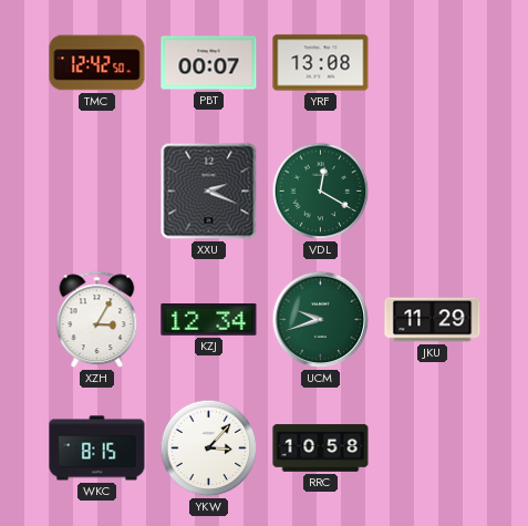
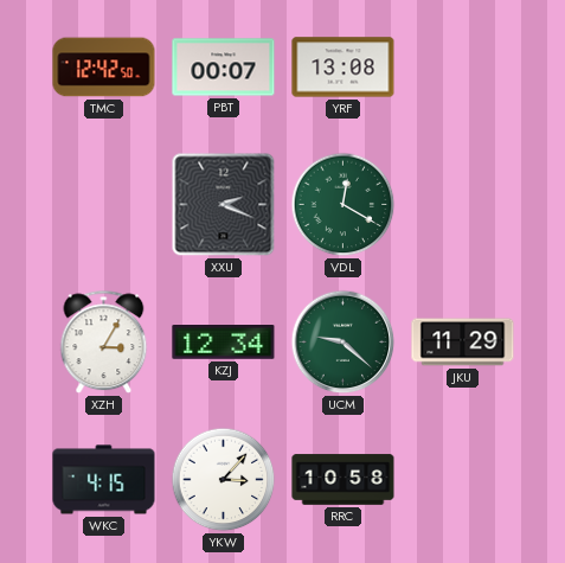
UCM: 9:42 -> 9:22 (344, 343)
WKC: 8:15 -> 4:15 (104, 480)
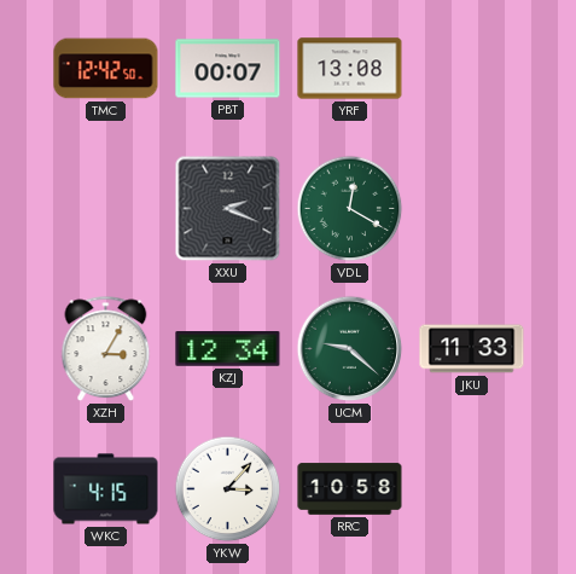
JKU: 11:29 -> 11:33 (472, 349)
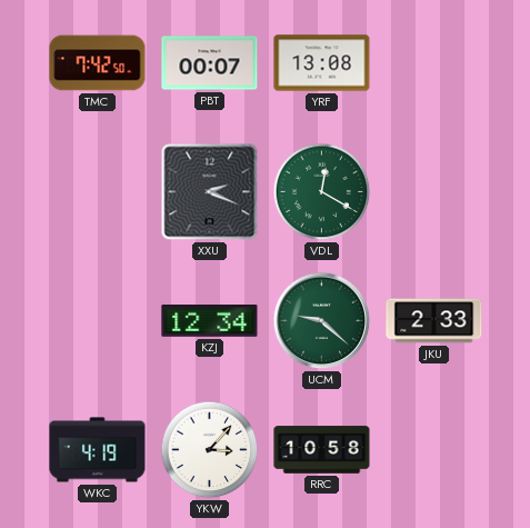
TMC: 12:42 -> 7:42 (98, 63)
XZH: 3:05 -> none (106, 349)
JKU: 11:33 -> 2:33 (434, 321)
WKC: 4:15 -> 4:19 (98, 450)
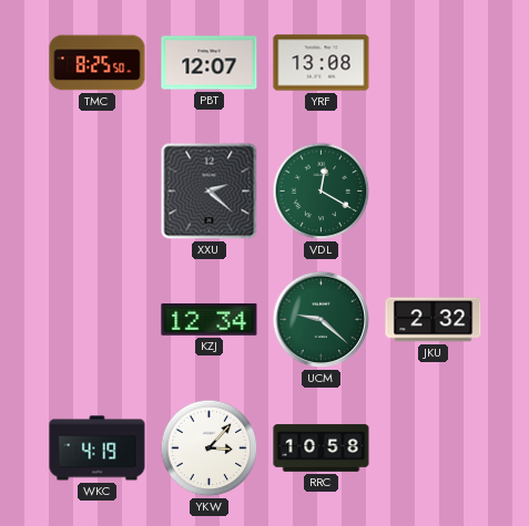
TMC: 7:42 -> 8:25 (98, 63)
PBT: 00:07 -> 12:07 (210, 63)
XXU: 2:19 -> 2:22 (210, 192)
JKU: 2:33 -> 2:32 (434, 320)
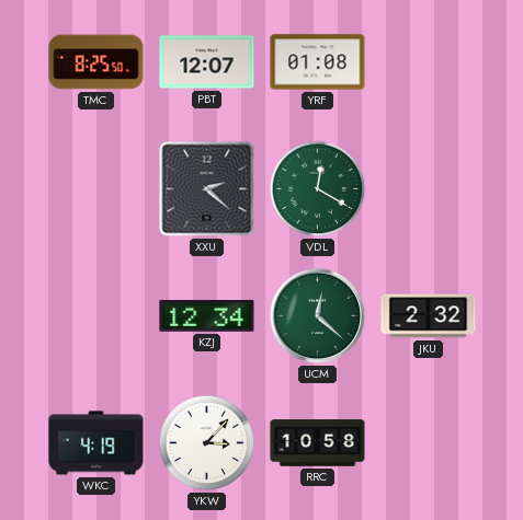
YRF: 13:08 -> 01:08 (318, 62)
UCM: 9:22 -> 12:22 (318, 316)
